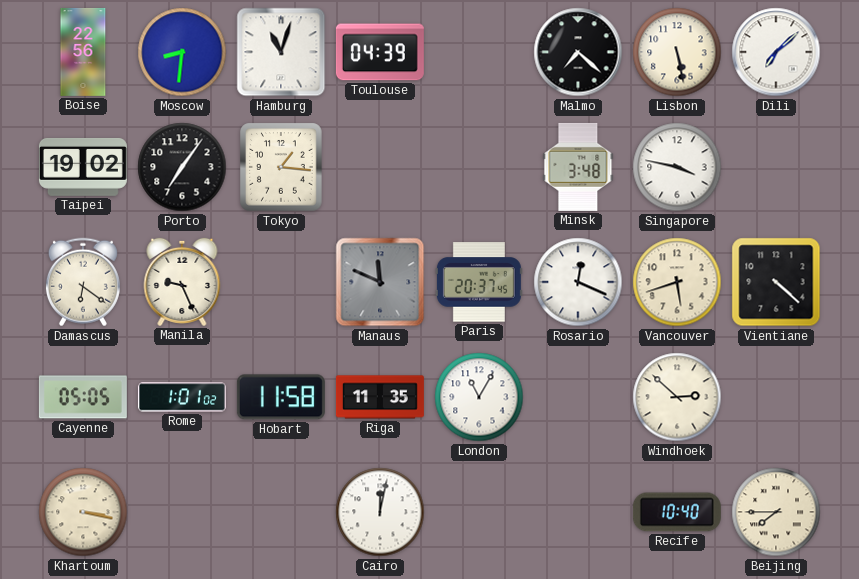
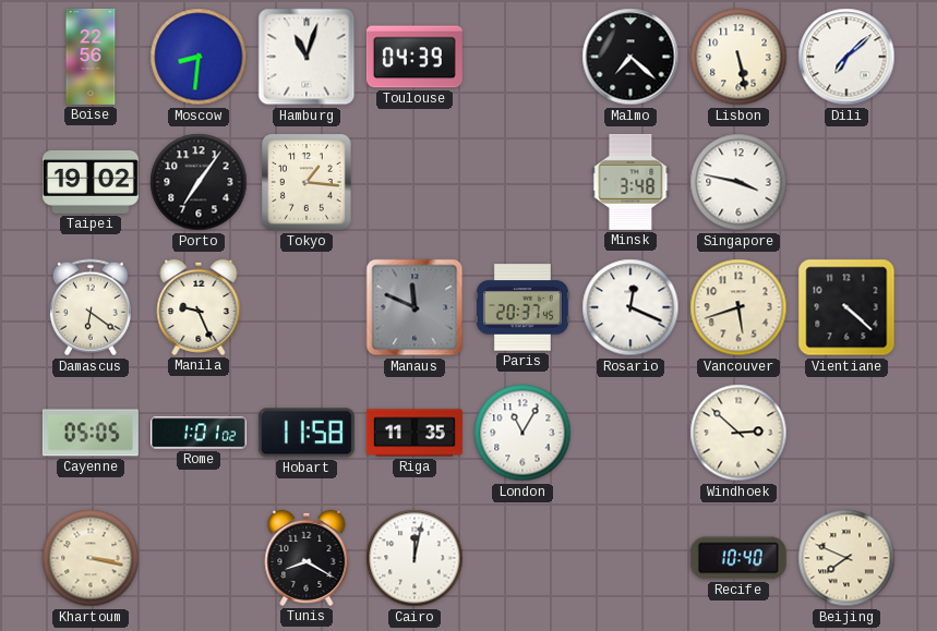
Tunis: none -> 8:20 (307, 558)
Beijing: 7:45 -> 7:49 (846, 558)
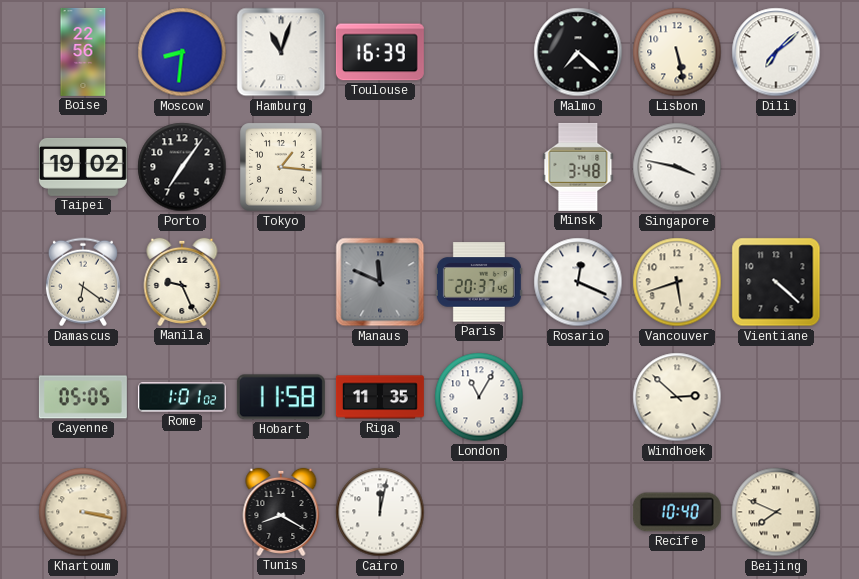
Toulouse: 04:39 -> 16:39 (380, 52)
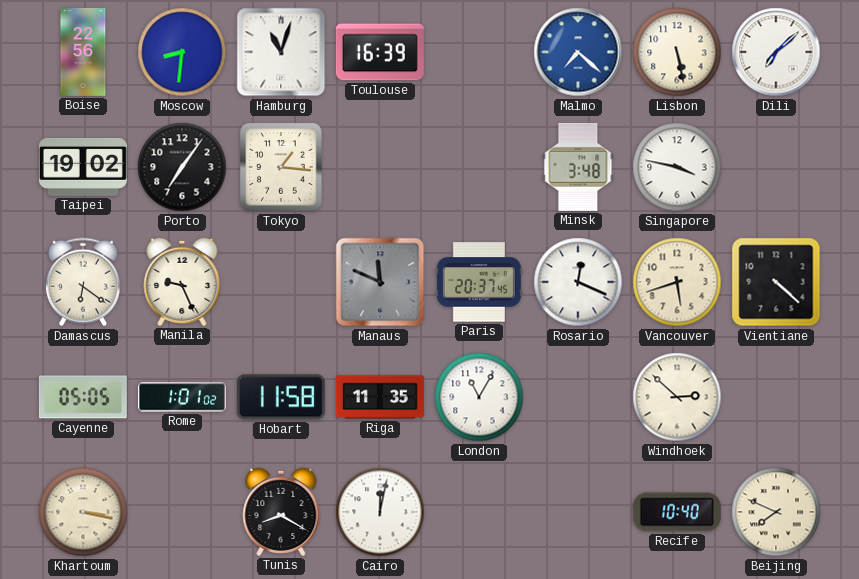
Malmo dial: black -> blue (578, 52)
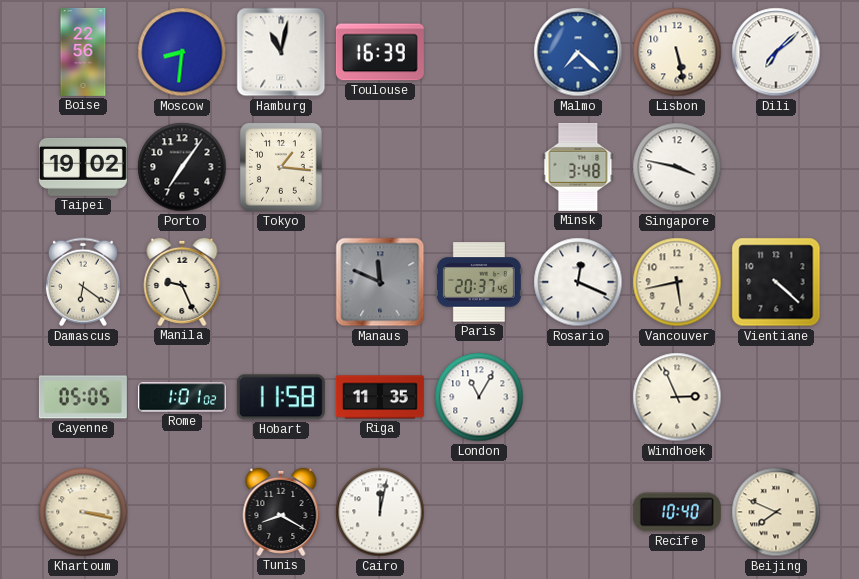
Hamburg: 11:03 -> 11:02 (281, 52)
Vancouver: 5:42 -> 5:43 (677, 282)
Windhoek: 2:52 -> 2:56 (677, 397)
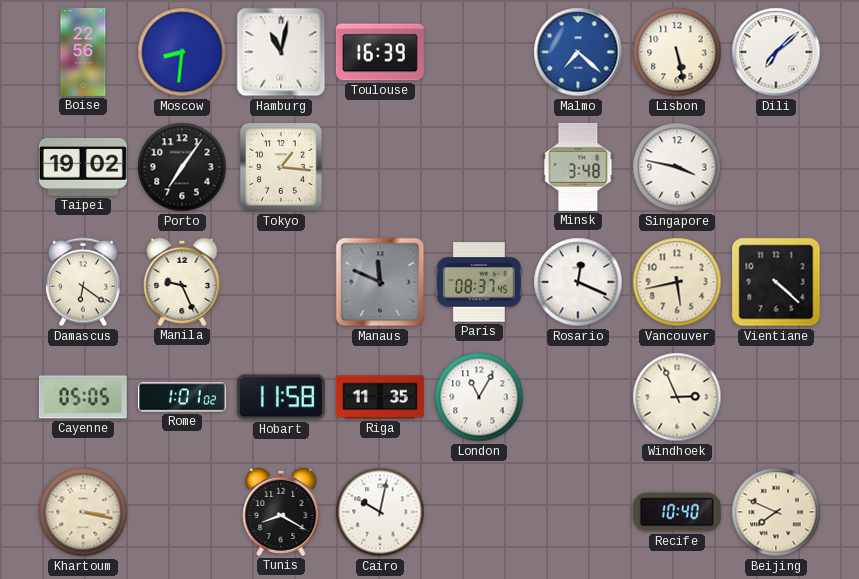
Paris: 20:37 -> 08:37 (479, 282)
Cairo: 12:02 -> 10:02 (380, 512)
